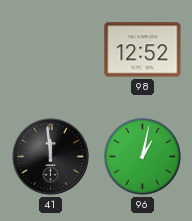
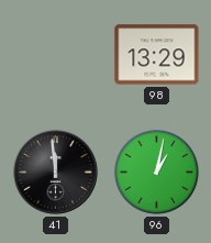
98: 12:52 -> 13:29 (157, 55)
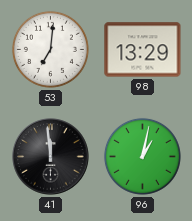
53: none -> 7:01 (50, 49)
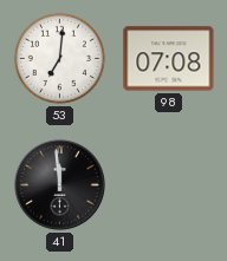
98: 13:29 -> 07:08 (169, 59)
96: 1:02 -> none (142, 156)
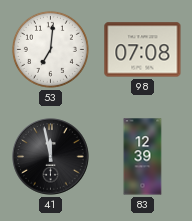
41: 11:59 -> 11:58 (51, 157)
83: none -> 12:39 (143, 157)
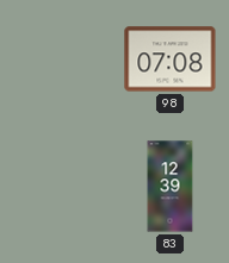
53: 7:01 -> none (50, 49)
41: 11:58 -> none (51, 157)
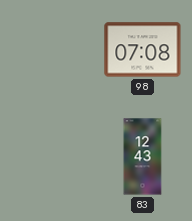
83: 12:39 -> 12:43 (143, 157)
